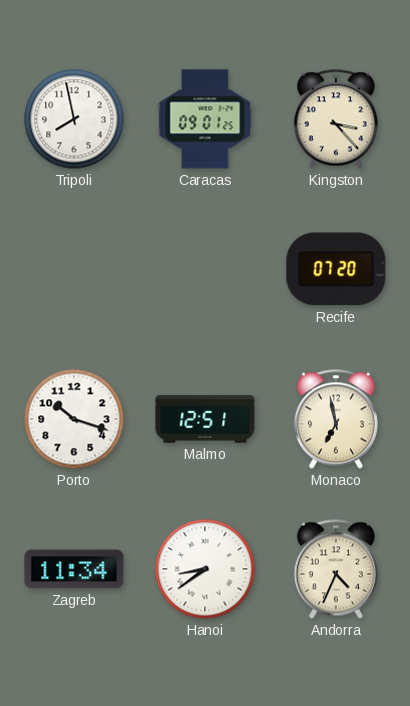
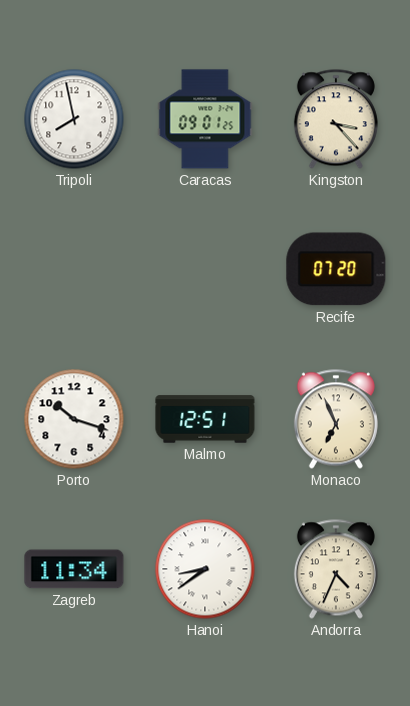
Monaco: 6:58 -> 6:56 (336, 419)
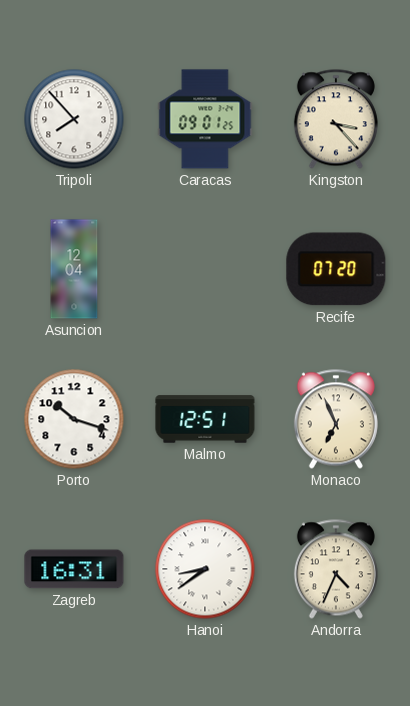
Tripoli: 7:58 -> 7:53 (74, 119)
Asuncion: none -> 12:04 (74, 269)
Zagreb: 11:34 -> 16:31 (74, 569)
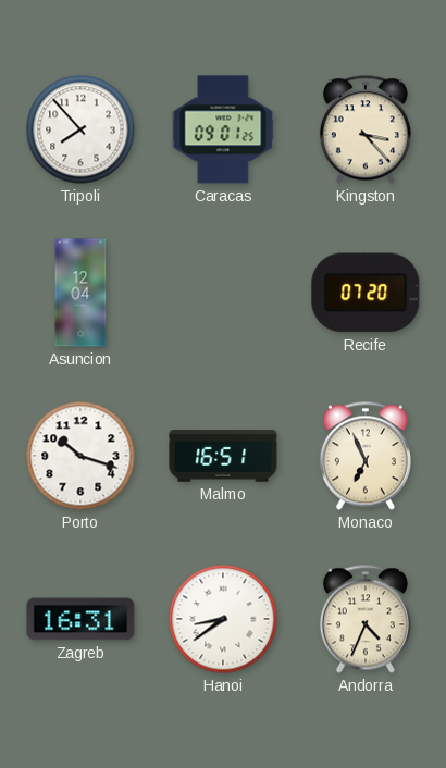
Malmo: 12:51 -> 16:51 (223, 456)
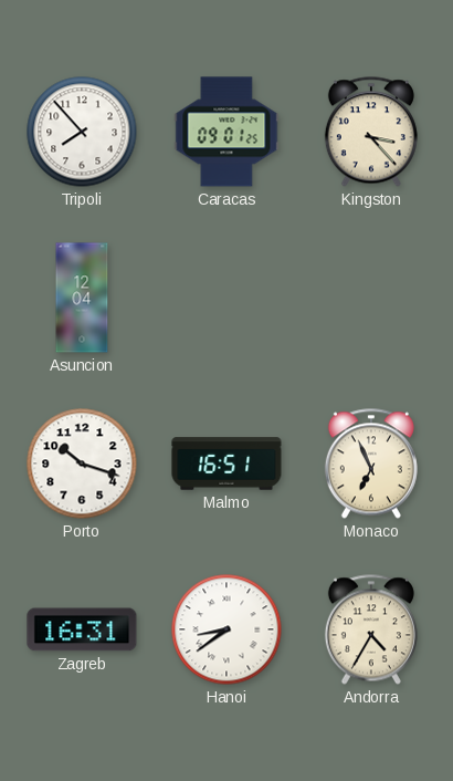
Recife: 07:20 -> none (366, 293)
Andorra: 4:34 -> 4:35 (371, 629)
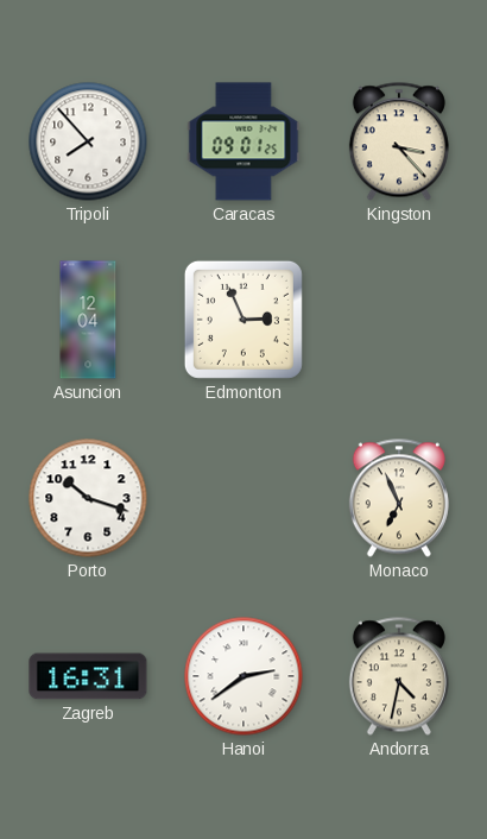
Edmonton: none -> 2:56 (243, 320)
Malmo: 16:51 -> none (227, 464)
Hanoi: 8:39 -> 2:39 (243, 676)
Andorra: 4:35 -> 4:32 (399, 676)
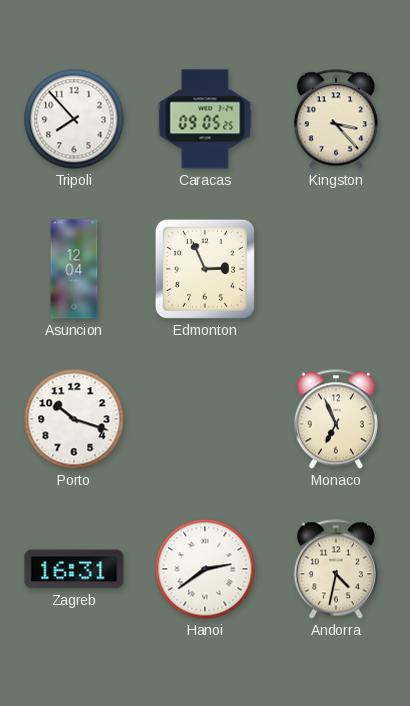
Caracas: 09:01 -> 09:05 (205, 119)
